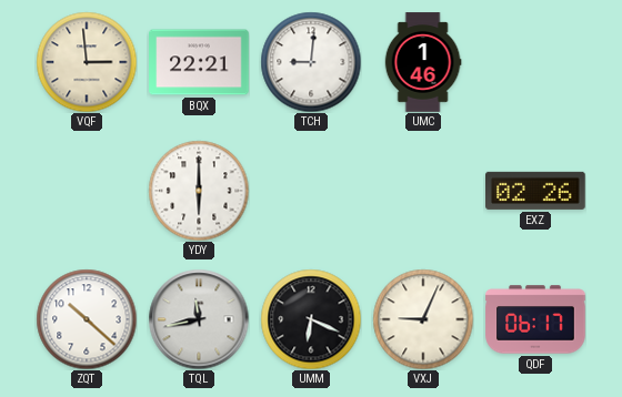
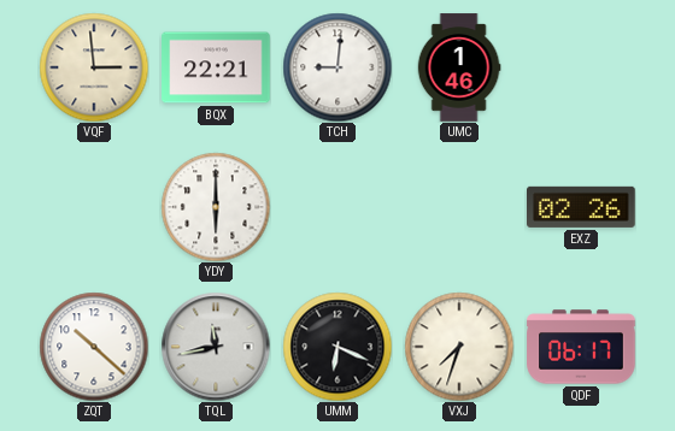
VXJ: 9:04 -> 7:33 (459, 347)
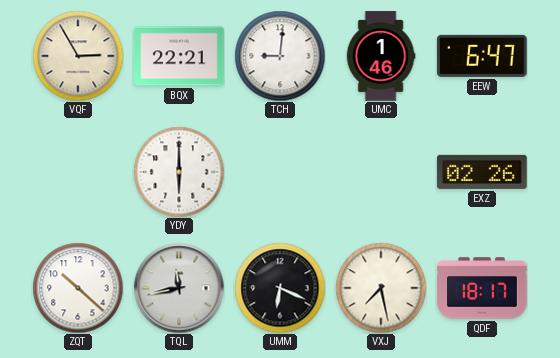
VQF: 2:59 -> 2:55 (78, 56)
EEW: none -> 6:47 (483, 56)
VXJ: 7:33 -> 7:28 (381, 288)
QDF: 06:17 -> 18:17 (482, 288)
